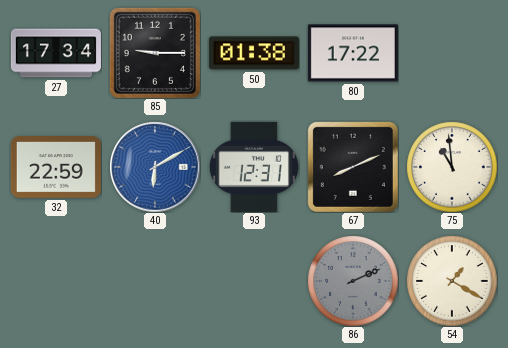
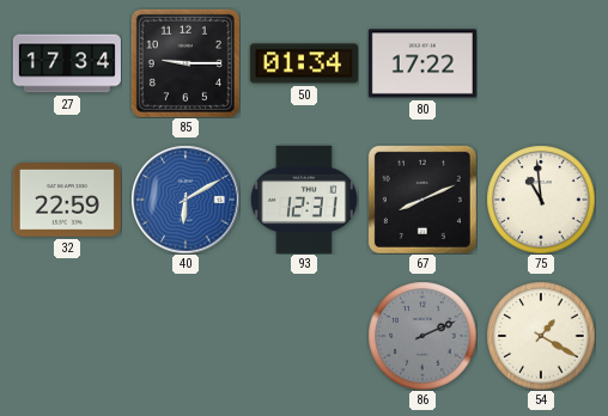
50: 01:38 -> 01:34 (304, 63)
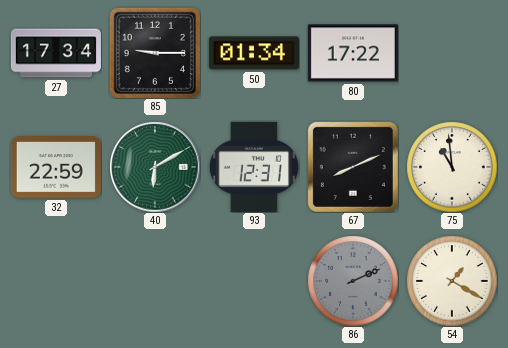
40 dial: blue -> green (155, 167)
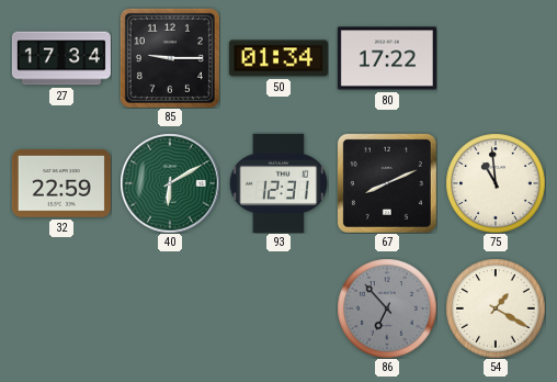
86: 2:11 -> 6:53 (387, 308)
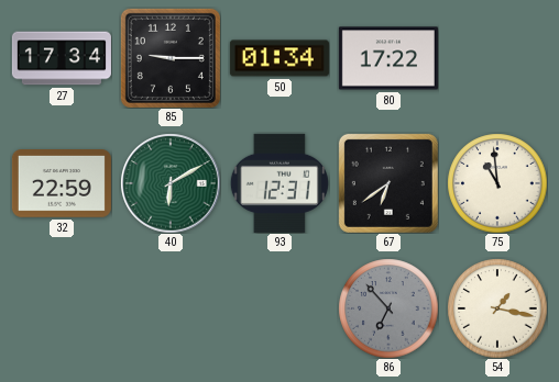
67: 8:11 -> 6:39 (388, 183)
54: 1:20 -> 1:17 (497, 308)
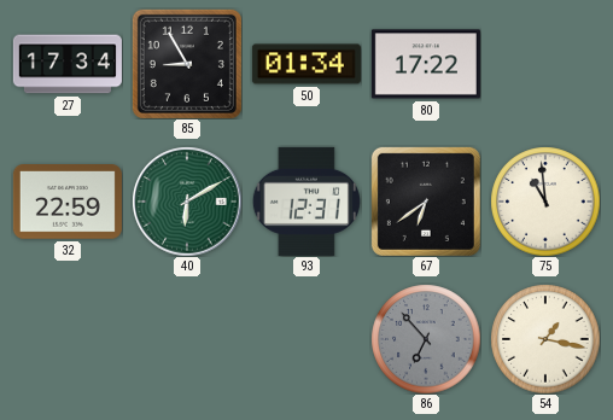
85: 9:15 -> 8:55 (187, 64)
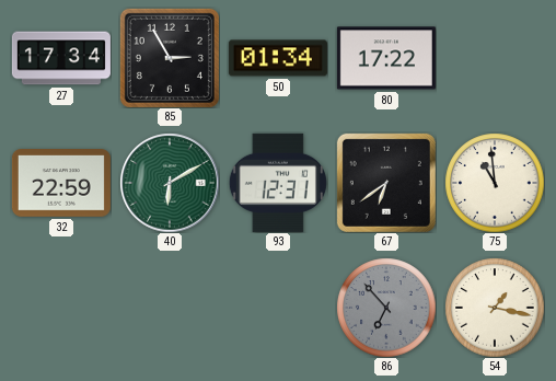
85: 8:55 -> 2:55 (170, 58)
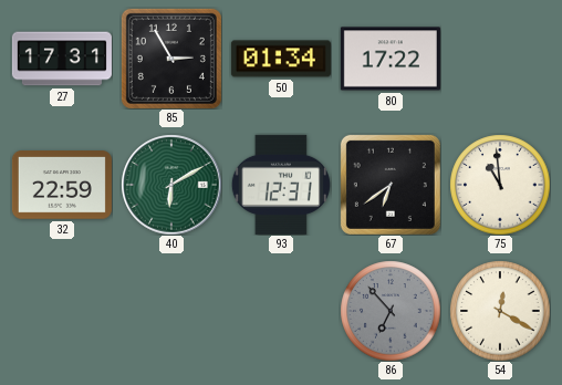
27: 17:34 -> 17:31 (62, 59)
54: 1:17 -> 12:20 (500, 311)
